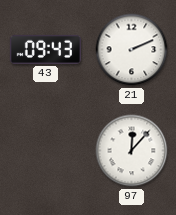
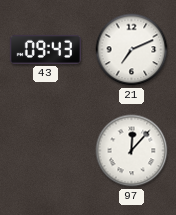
21: 2:11 -> 7:11 (132, 50)
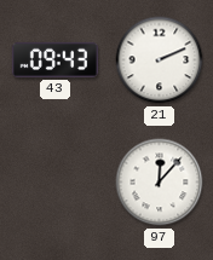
21: 7:11 -> 2:11 (160, 60)
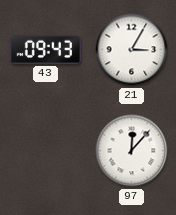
21: 2:11 -> 3:05 (132, 50)
